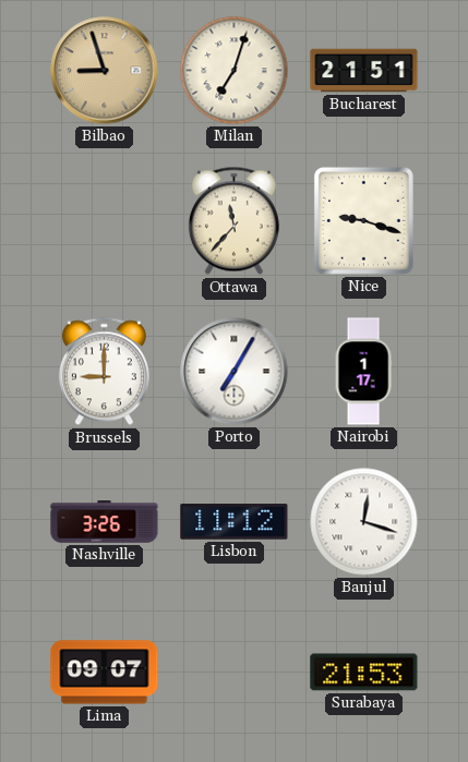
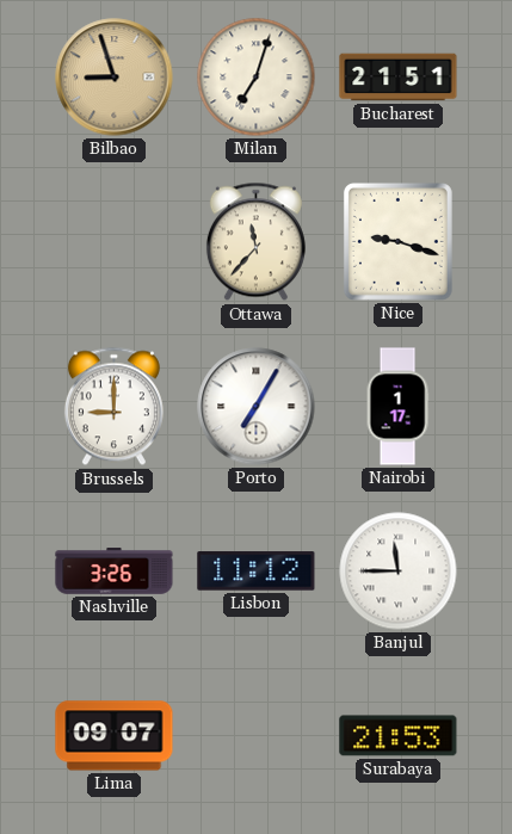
Banjul: 12:18 -> 11:45 (399, 572)
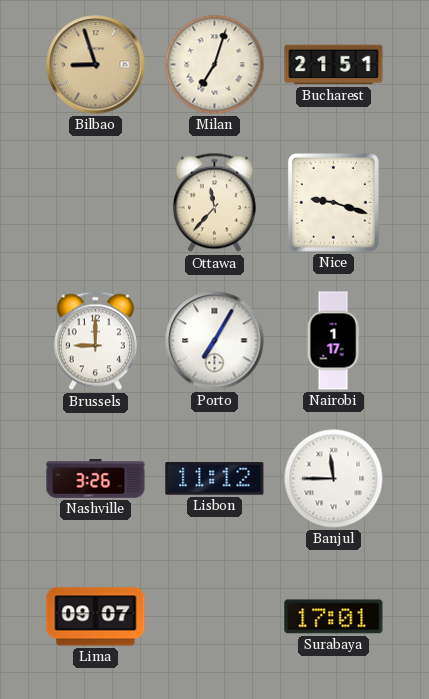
Surabaya: 21:53 -> 17:01 (334, 617)
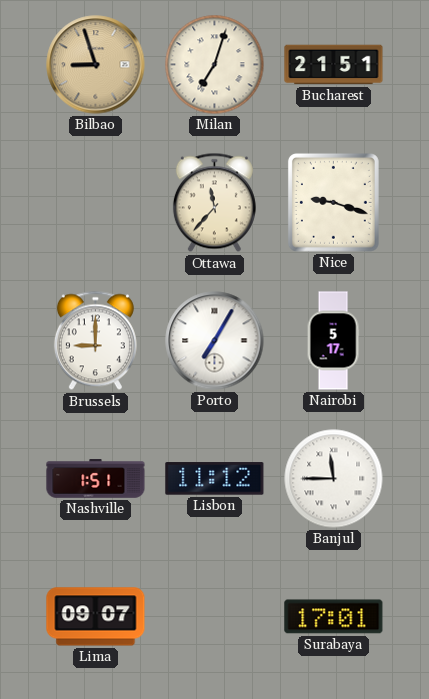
Nairobi: 1:17 -> 5:17 (333, 341)
Nashville: 3:26 -> 1:51 (96, 479)
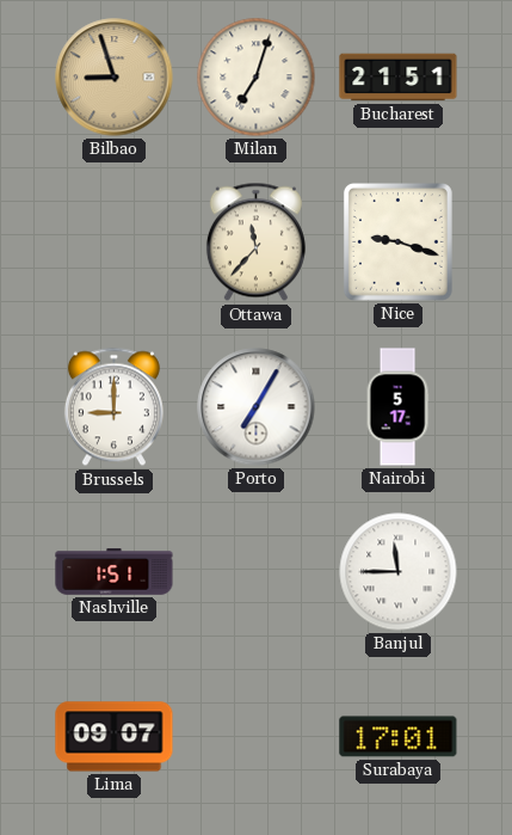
Lisbon: 11:12 -> none (215, 479)
